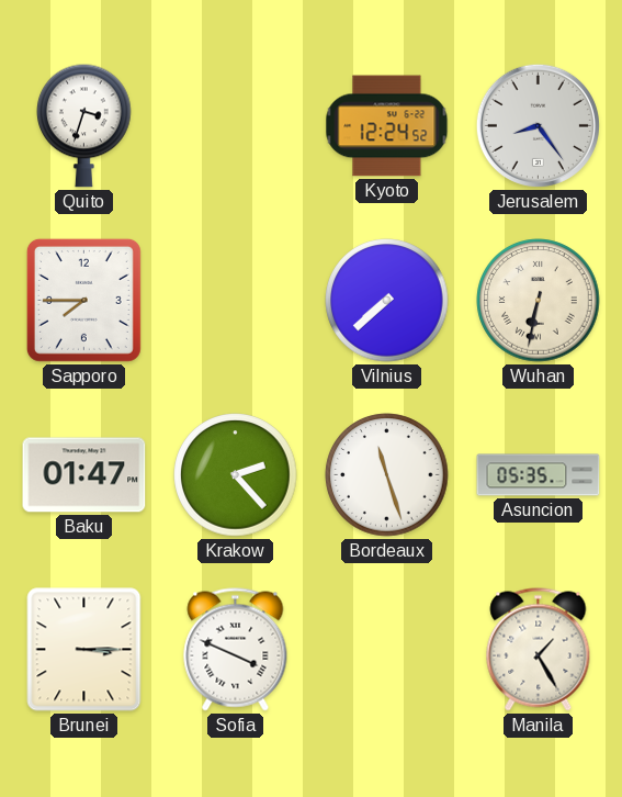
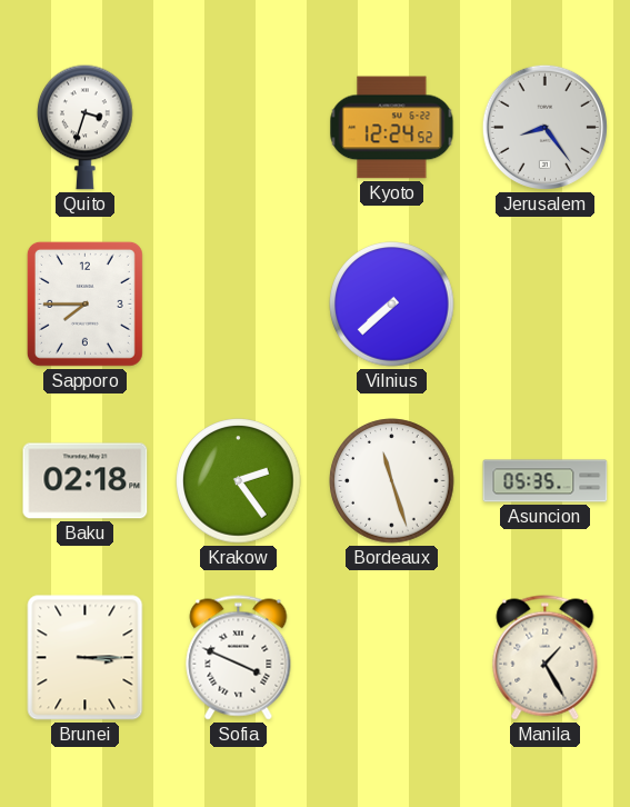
Wuhan: 6:32 -> none (539, 301)
Baku: 01:47 -> 02:18 (86, 481)
Krakow: 2:23 -> 2:24 (239, 481)
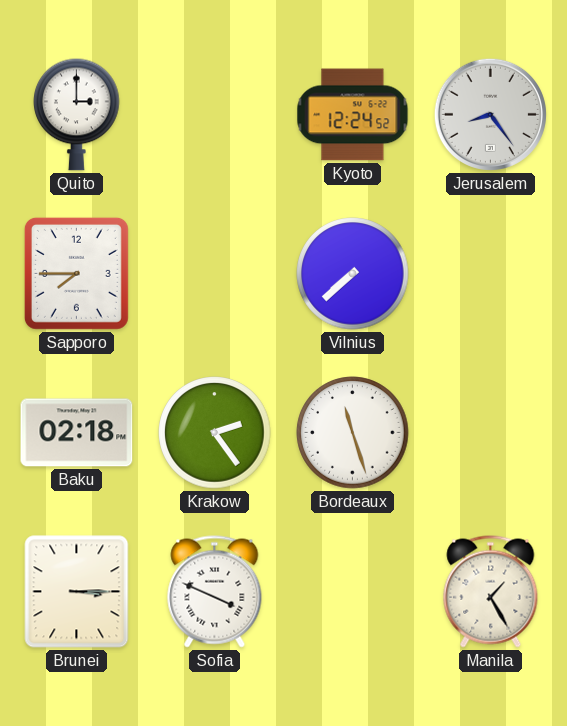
Quito: 3:33 -> 3:00 (77, 114)
Asuncion: 05:35 -> none (546, 481)
